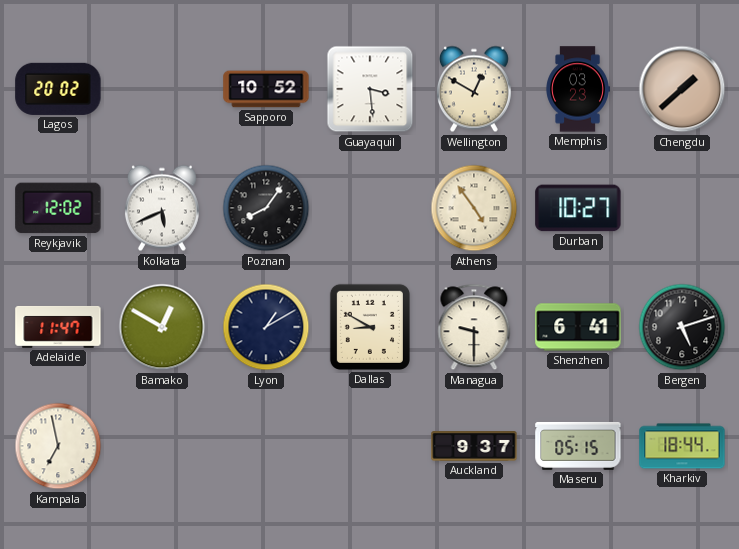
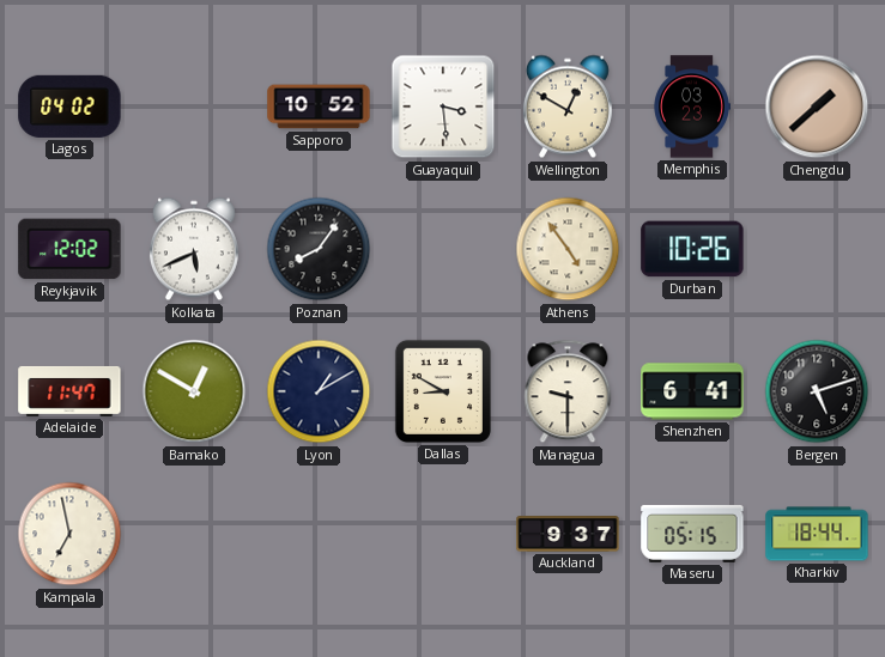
Lagos: 20:02 -> 04:02 (69, 107)
Durban: 10:27 -> 10:26 (692, 249)
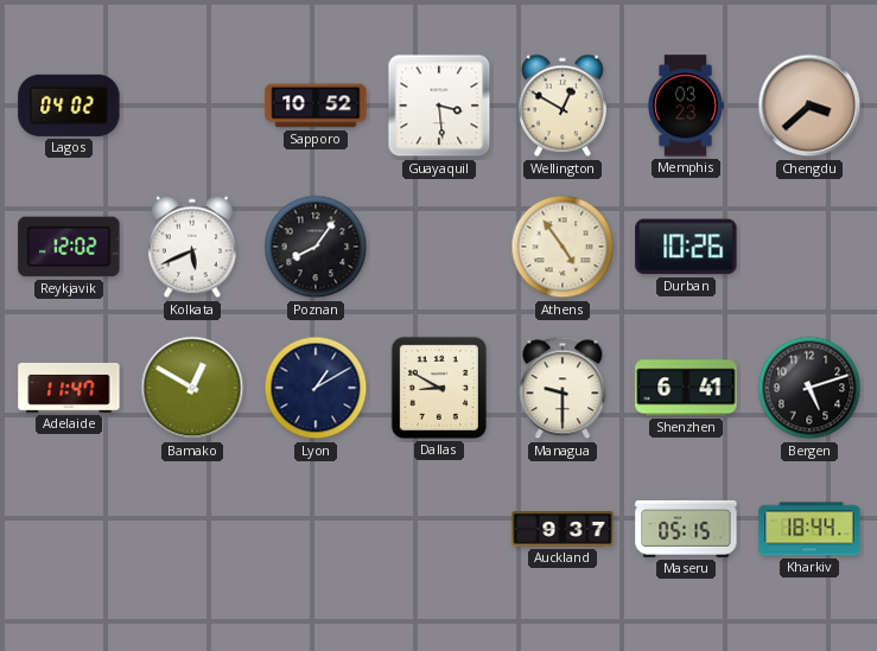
Chengdu: 1:38 -> 3:38 (809, 106)
Kampala: 6:58 -> none (69, 534)
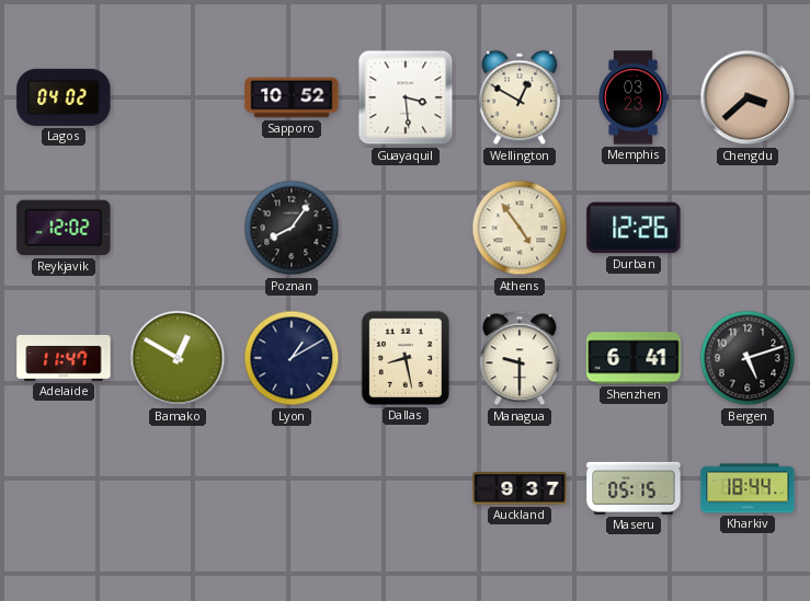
Kolkata: 5:41 -> none (192, 247)
Durban: 10:26 -> 12:26 (634, 228)
Dallas: 8:50 -> 8:28 (406, 358)
